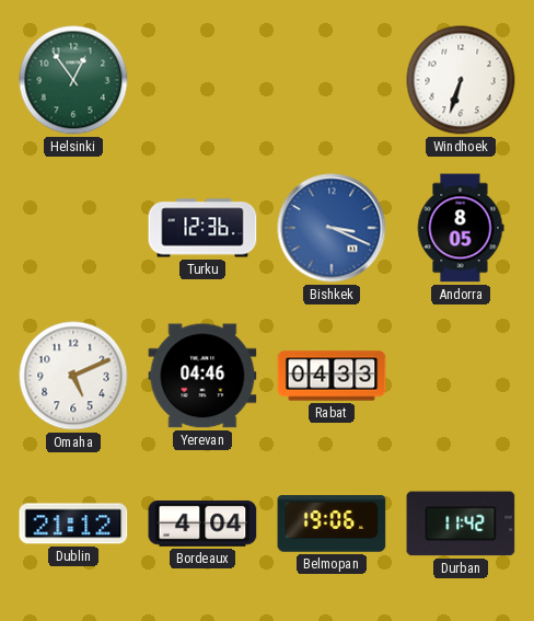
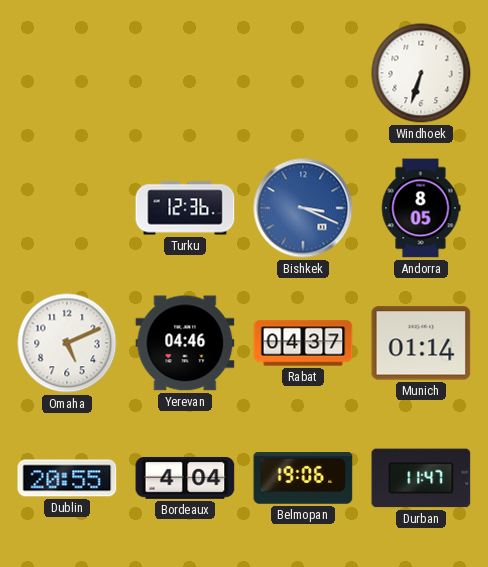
Helsinki: 12:54 -> none (73, 80)
Rabat: 04:33 -> 04:37 (303, 343)
Munich: none -> 01:14 (421, 343)
Dublin: 21:12 -> 20:55 (67, 478)
Durban: 11:42 -> 11:47 (421, 478)
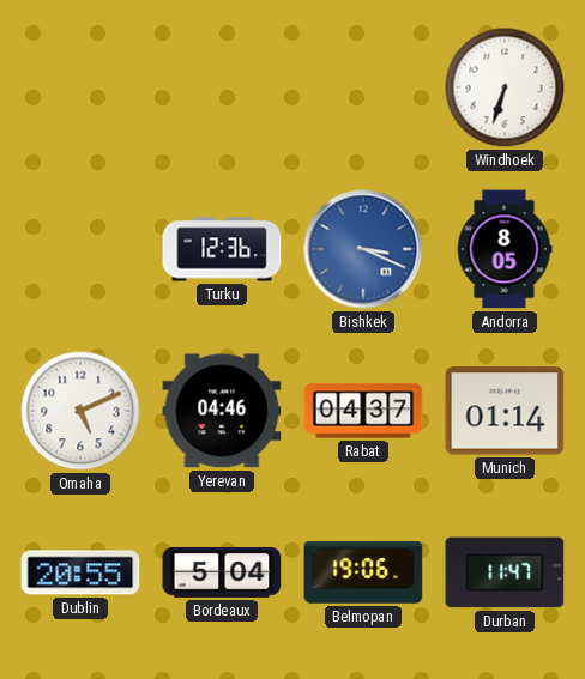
Bordeaux: 4:04 -> 5:04 (222, 572)
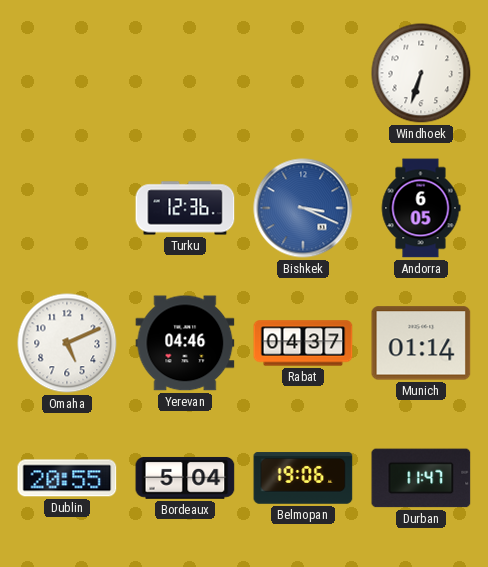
Andorra: 8:05 -> 6:05 (421, 208)
